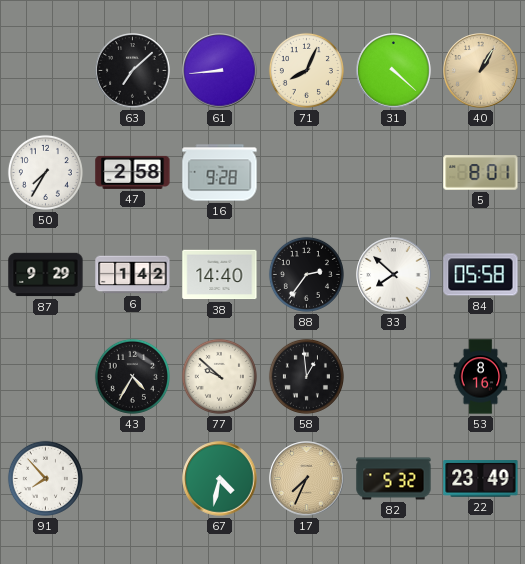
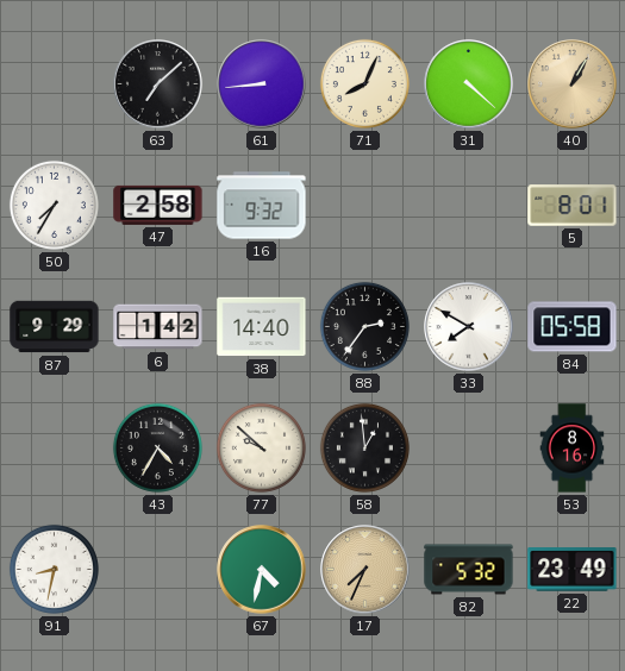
16: 9:28 -> 9:32 (262, 206)
33: 7:52 -> 7:50 (469, 327)
91: 7:53 -> 8:32 (54, 569)
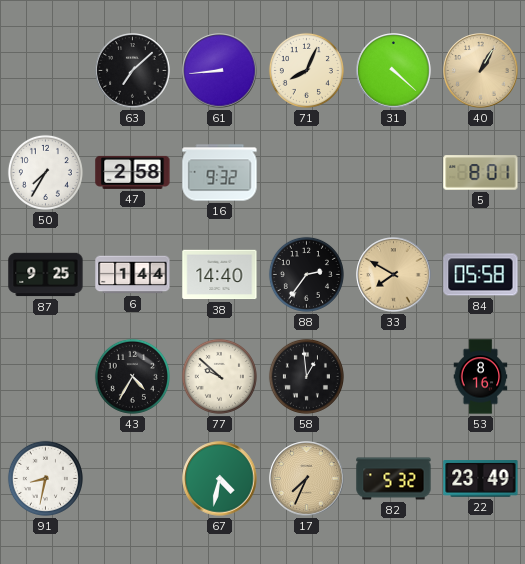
87: 9:29 -> 9:25 (46, 275)
6: 1:42 -> 1:44 (133, 275)
33 dial: white -> champagne (394, 275)
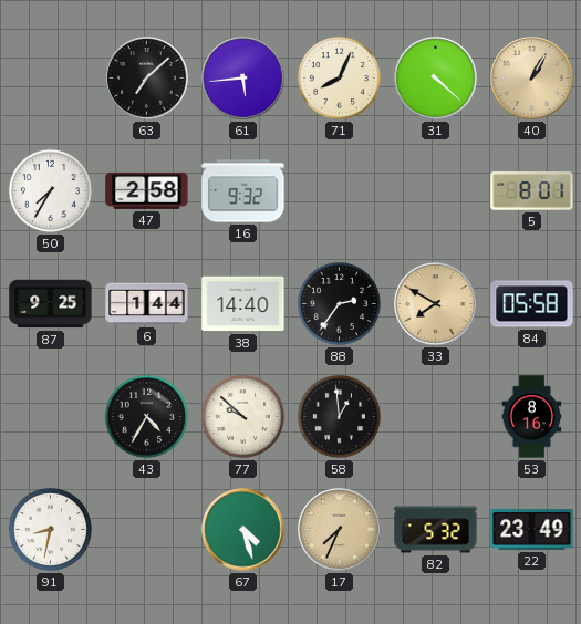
61: 8:44 -> 5:44 (243, 79)
67: 4:32 -> 4:27 (243, 530)
